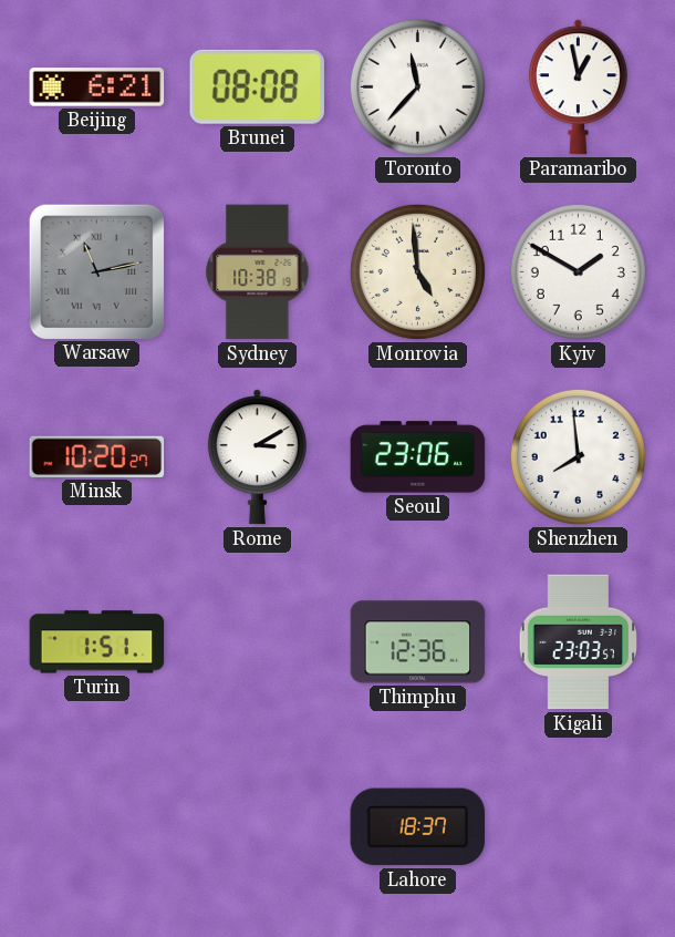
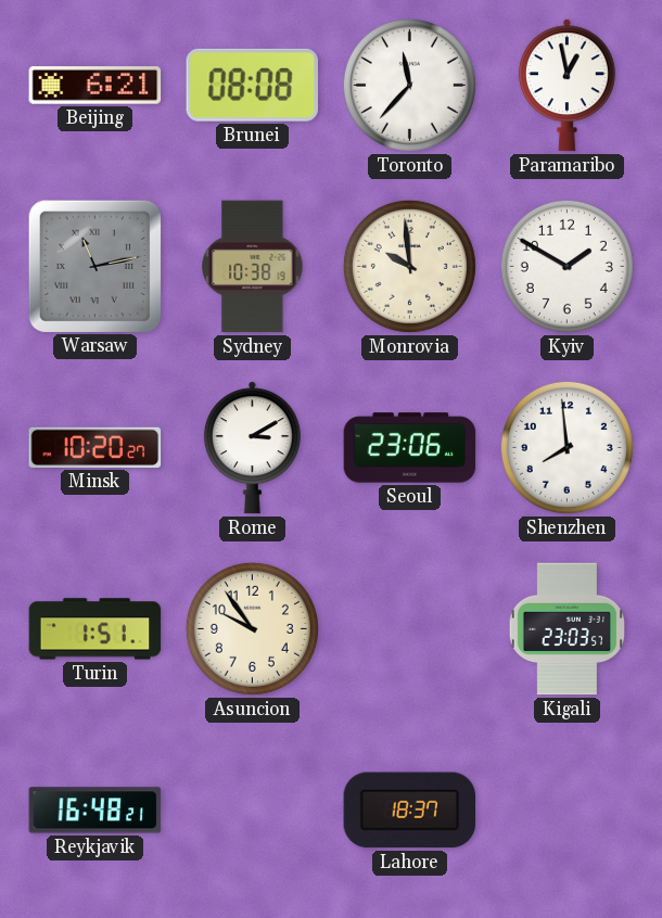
Monrovia: 4:59 -> 9:59 (409, 266)
Asuncion: none -> 9:54 (252, 628)
Thimphu: 12:36 -> none (418, 642)
Reykjavik: none -> 16:48 (96, 811)
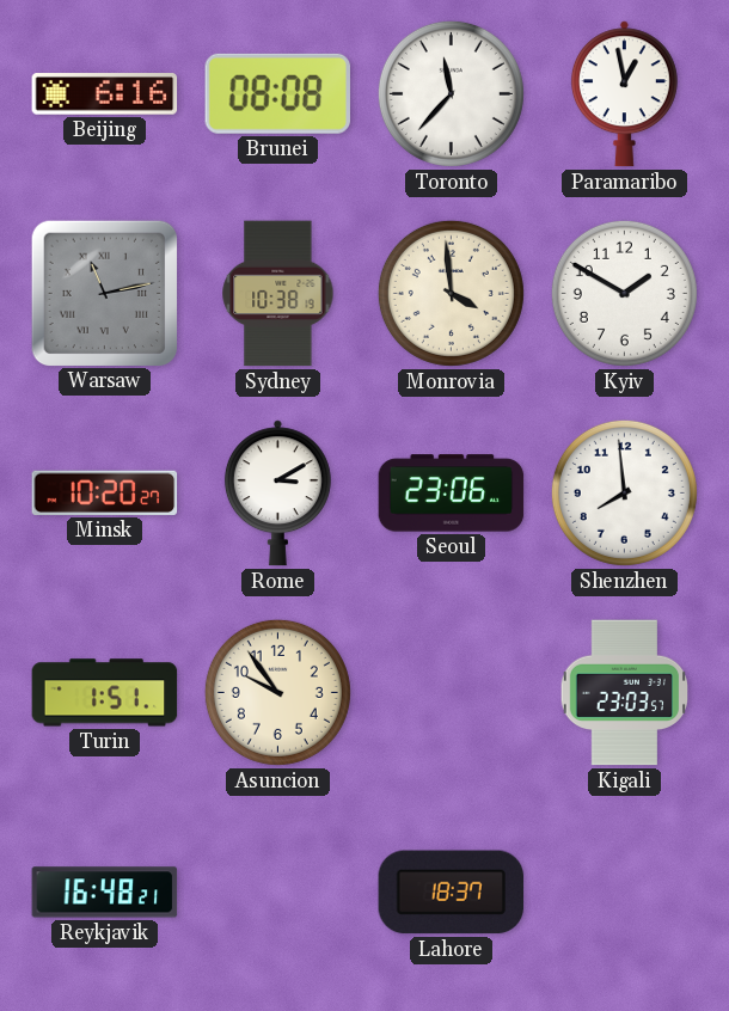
Beijing: 6:21 -> 6:16 (105, 94)
Monrovia: 9:59 -> 3:59 (451, 293)
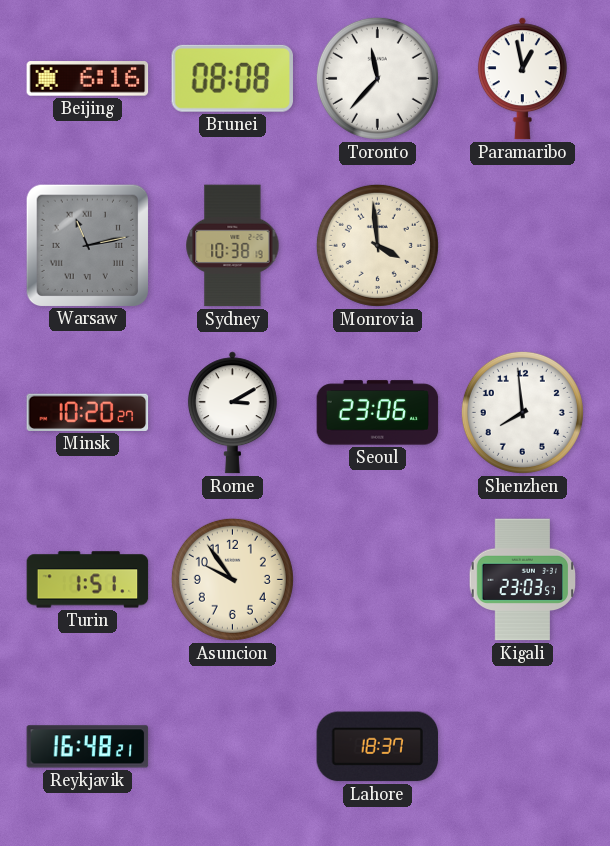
Kyiv: 1:50 -> none (624, 293)
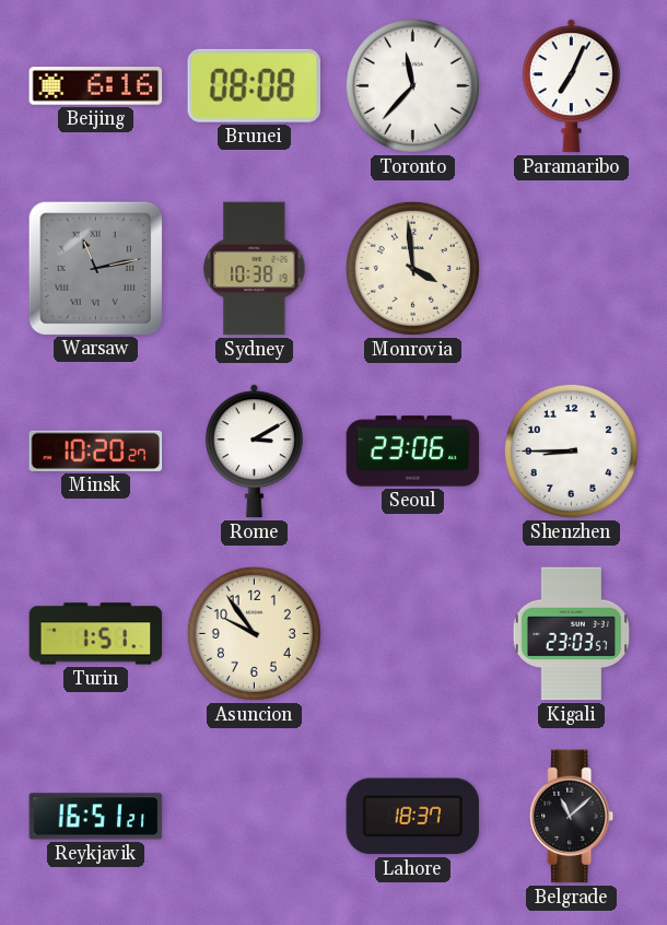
Paramaribo: 12:58 -> 7:04 (571, 86)
Shenzhen: 7:59 -> 8:45 (571, 450)
Reykjavik: 16:48 -> 16:51 (96, 817)
Belgrade: none -> 11:08 (572, 817)
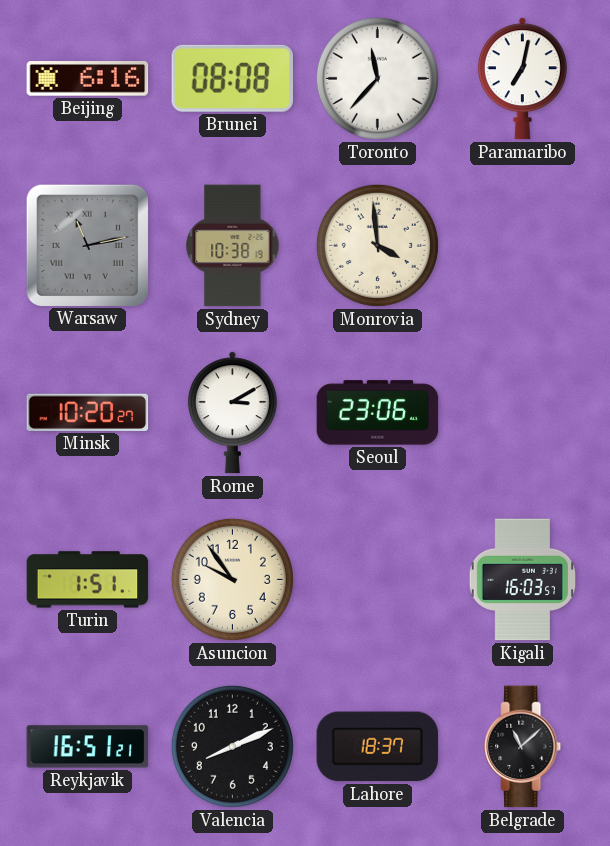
Paramaribo: 7:04 -> 7:02 (522, 79)
Shenzhen: 8:45 -> none (571, 450)
Kigali: 23:03 -> 16:03 (523, 580)
Valencia: none -> 8:11 (232, 746)
